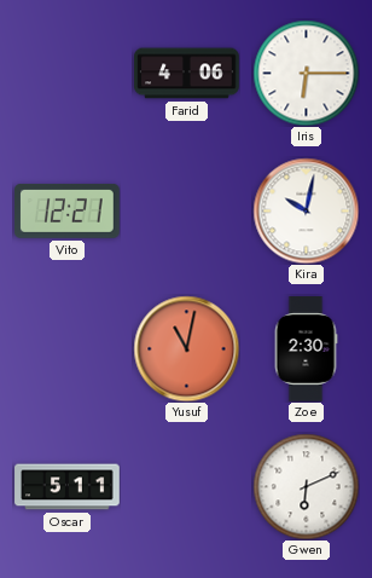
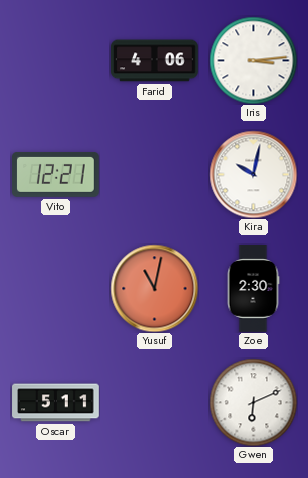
Iris: 6:15 -> 3:14 (253, 60)
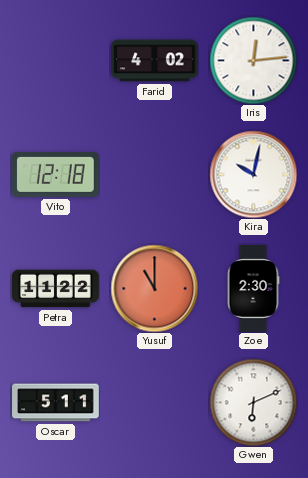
Farid: 4:06 -> 4:02 (155, 61)
Iris: 3:14 -> 12:14 (253, 60)
Vito: 12:21 -> 12:18 (56, 175)
Petra: none -> 11:22 (56, 289)
Yusuf: 11:02 -> 11:00 (154, 288)
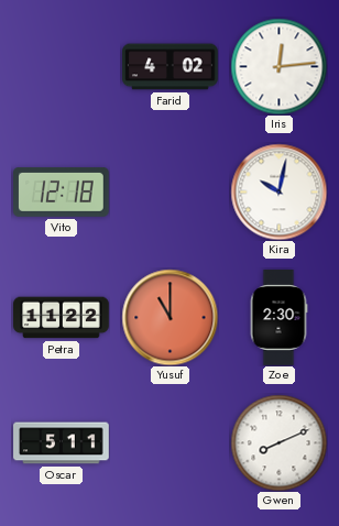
Gwen: 6:11 -> 8:11 (278, 442)
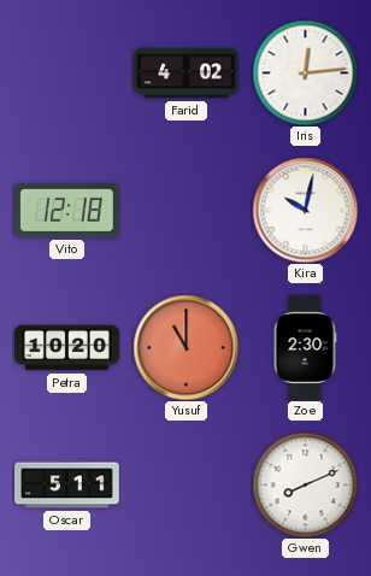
Petra: 11:22 -> 10:20 (67, 348)
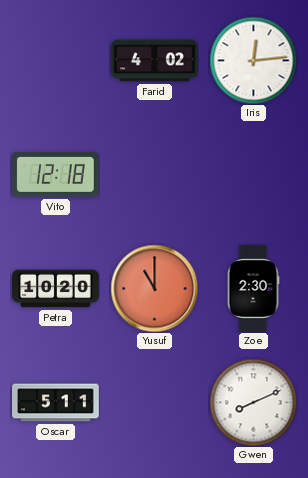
Kira: 10:02 -> none (305, 210)
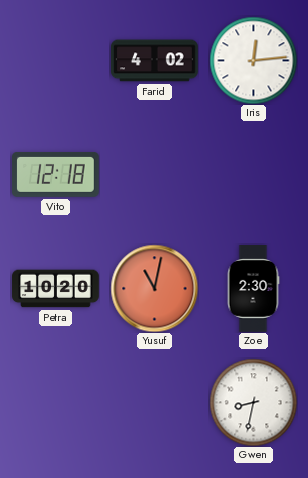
Yusuf: 11:00 -> 11:02 (154, 288)
Oscar: 5:11 -> none (56, 403)
Gwen: 8:11 -> 8:32 (253, 402)
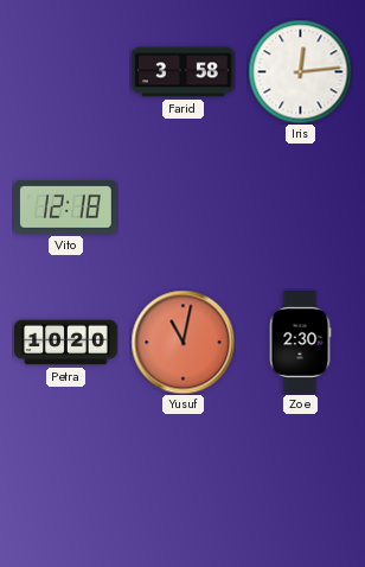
Farid: 4:02 -> 3:58 (184, 72)
Gwen: 8:32 -> none (253, 402)
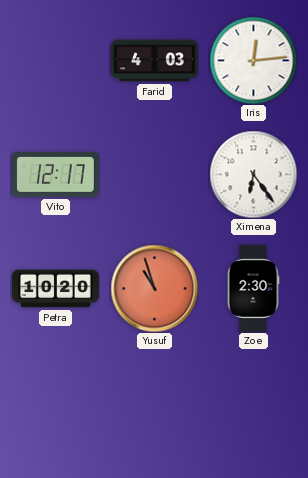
Farid: 3:58 -> 4:03 (155, 61)
Vito: 12:18 -> 12:17 (56, 175)
Ximena: none -> 6:24 (253, 174)
Yusuf: 11:02 -> 10:57 (154, 288)
